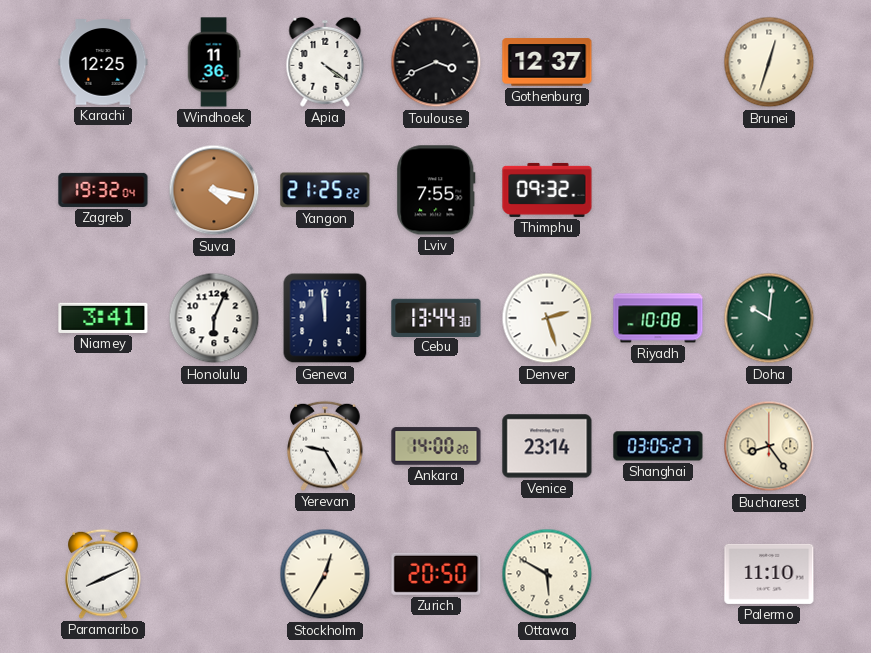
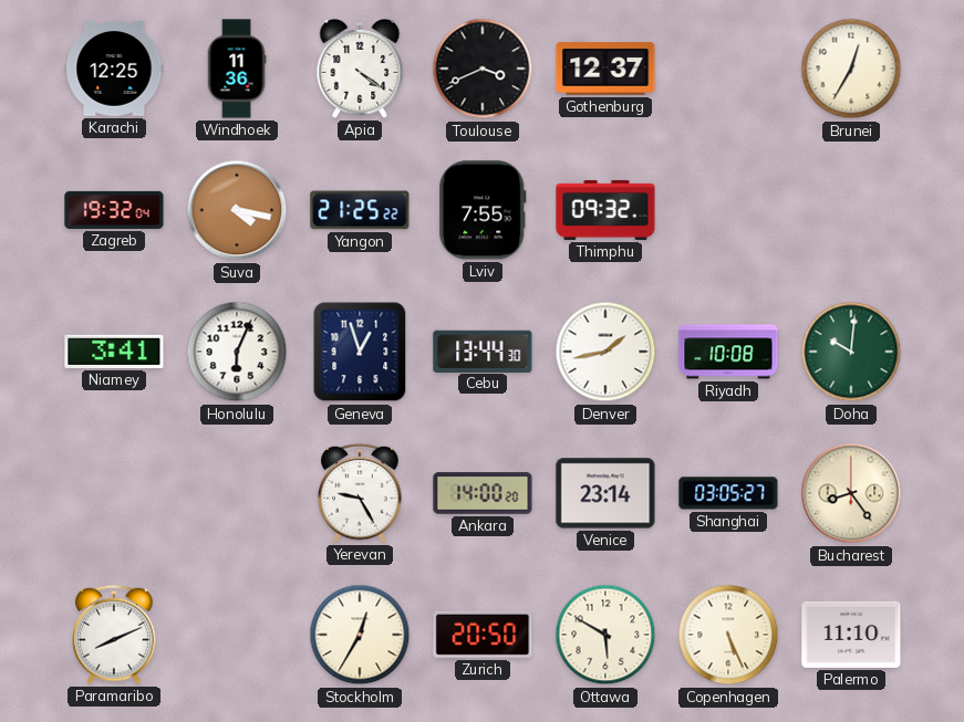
Brunei: 12:33 -> 12:35 (851, 69)
Geneva: 11:59 -> 12:57 (360, 352)
Denver: 2:27 -> 1:43 (605, 352)
Copenhagen: none -> 5:26 (728, 635)
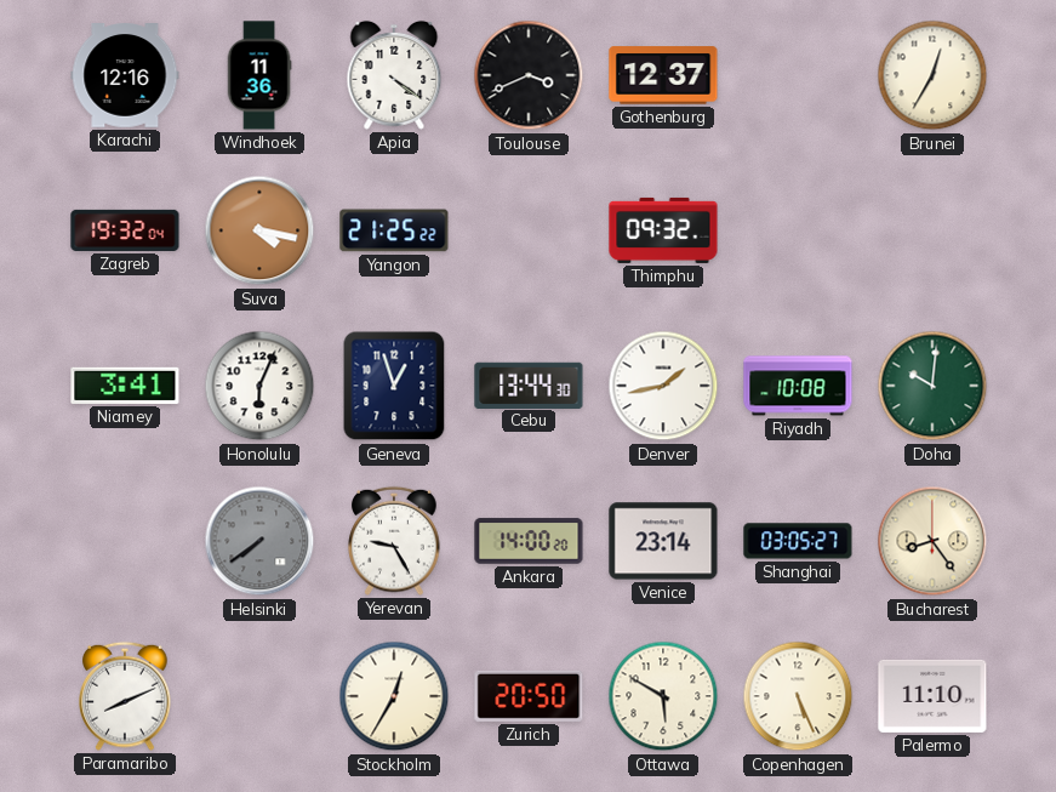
Karachi: 12:25 -> 12:16 (125, 75)
Lviv: 7:55 -> none (483, 210)
Helsinki: none -> 7:39 (259, 541)
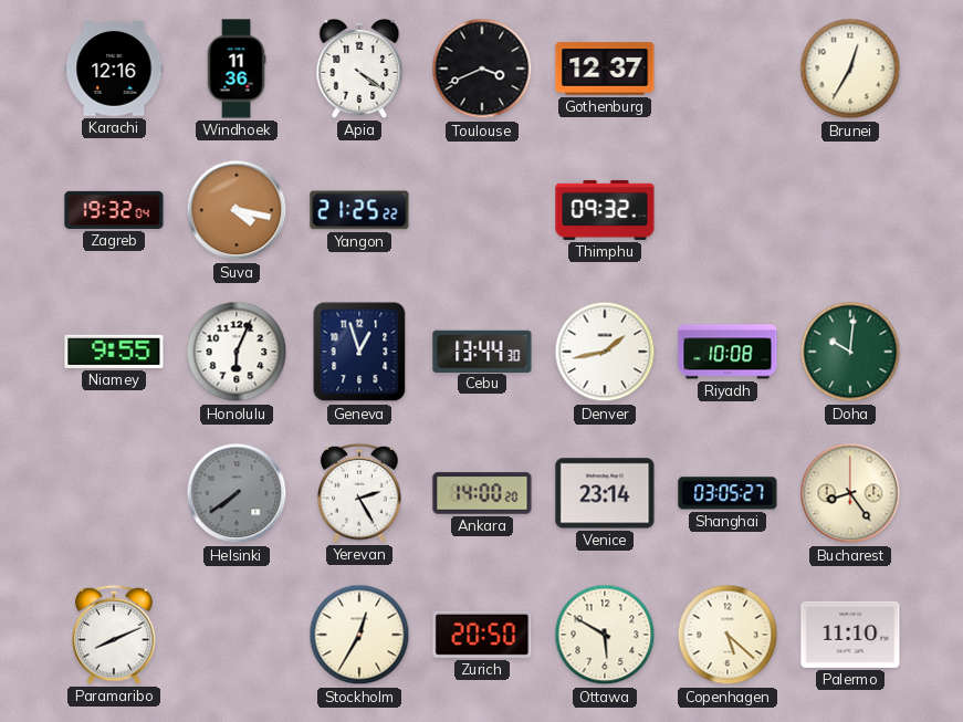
Niamey: 3:41 -> 9:55 (114, 352)
Yerevan: 9:25 -> 2:25 (359, 493)
Copenhagen: 5:26 -> 5:22 (728, 635)
